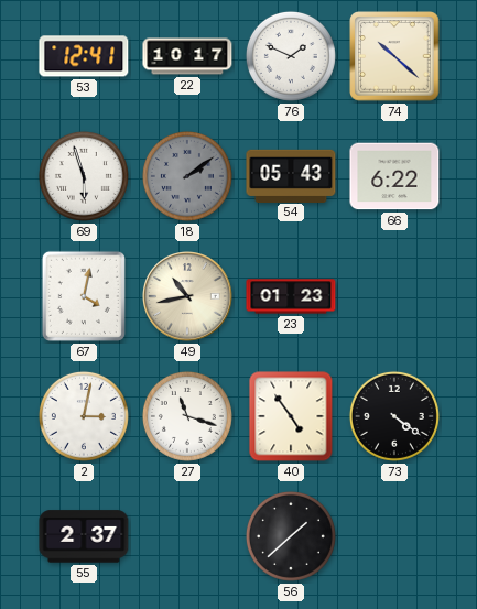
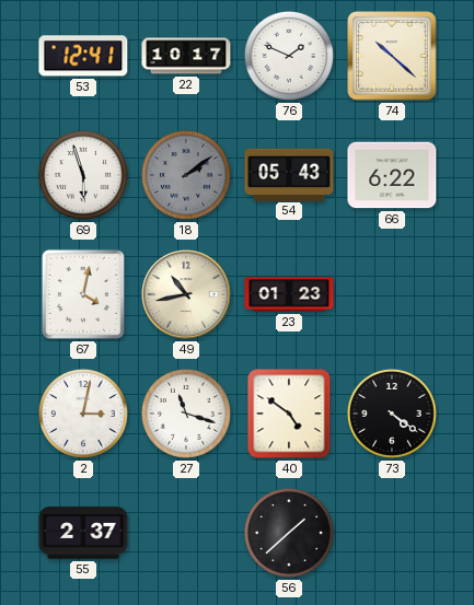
40: 4:54 -> 4:51 (289, 414)
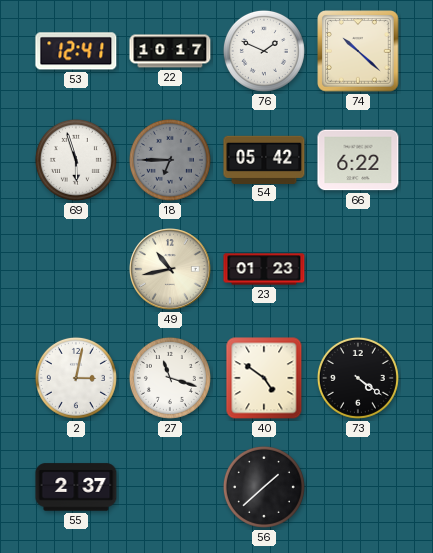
18: 2:09 -> 6:45 (170, 160)
54: 05:43 -> 05:42 (264, 159)
67: 4:02 -> none (83, 294)
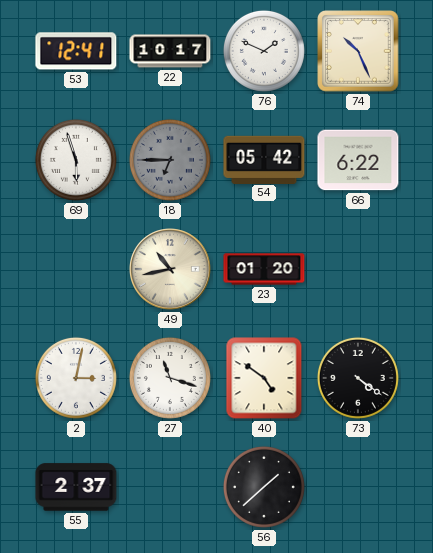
74: 10:22 -> 10:26 (358, 51)
23: 01:23 -> 01:20 (264, 269)
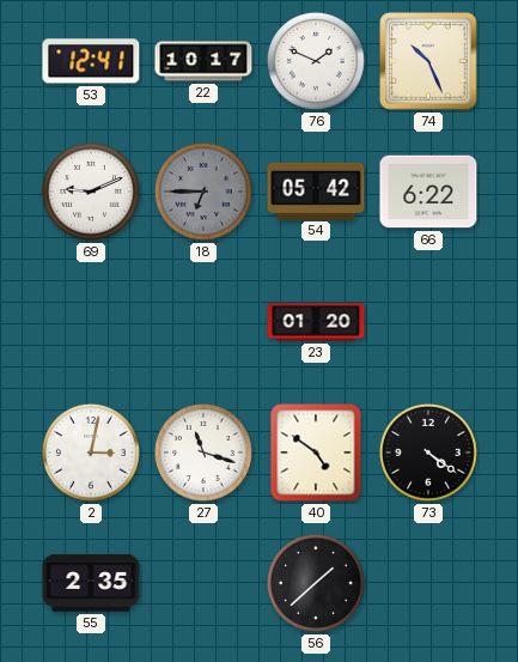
69: 5:57 -> 9:11 (91, 192)
49: 10:43 -> none (170, 269)
55: 2:37 -> 2:35 (91, 583)
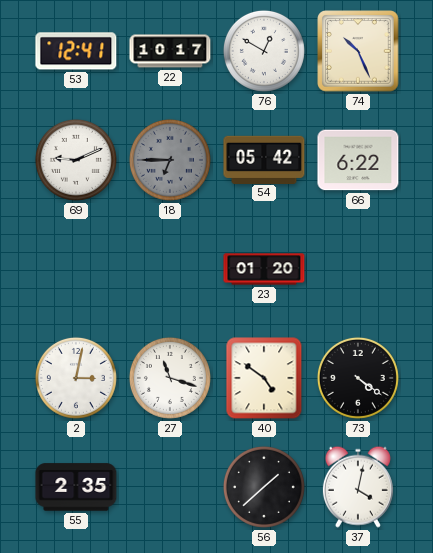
76: 1:49 -> 12:50 (264, 51)
37: none -> 4:02 (358, 487)
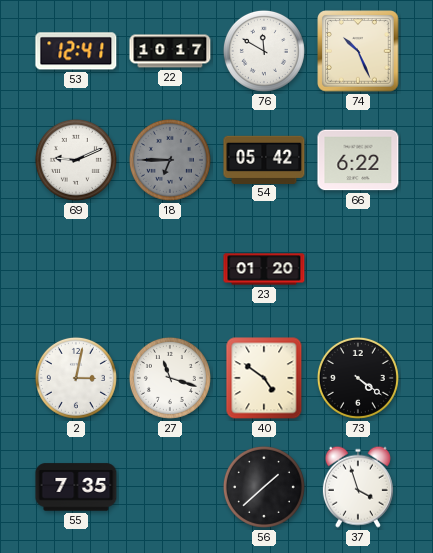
76: 12:50 -> 11:50 (264, 51)
55: 2:35 -> 7:35 (76, 487)
37: 4:02 -> 3:57 (358, 487)
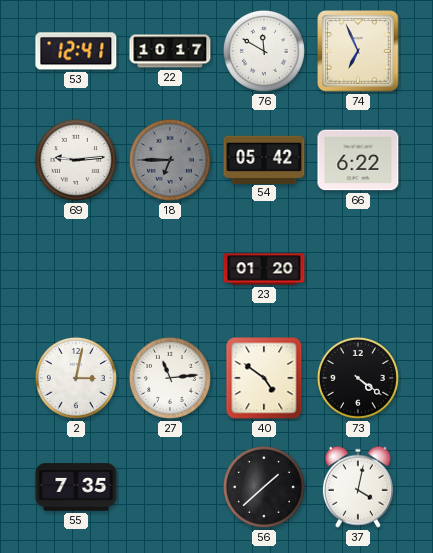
74: 10:26 -> 6:56 (358, 51)
69: 9:11 -> 9:14 (76, 160)
27: 11:18 -> 11:14 (170, 378)
37: 3:57 -> 4:02 (358, 487)
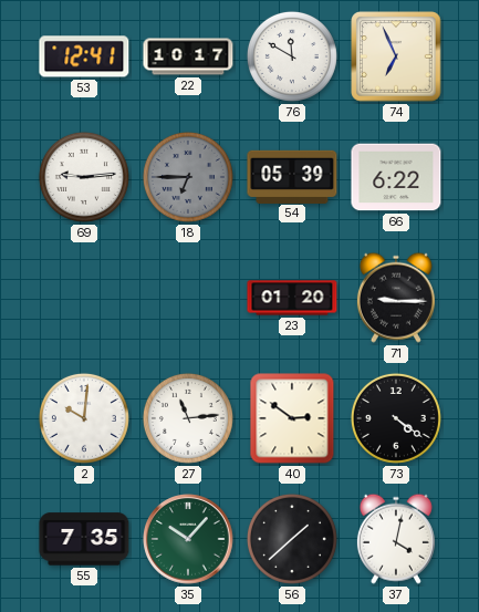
54: 05:42 -> 05:39 (292, 176)
71: none -> 9:15 (396, 298)
2: 3:02 -> 10:01 (84, 418)
40: 4:51 -> 2:51 (292, 418)
35: none -> 10:07 (188, 539)
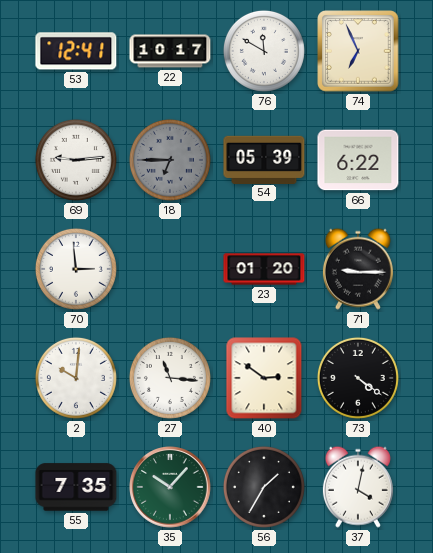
70: none -> 2:59 (76, 269)
27: 11:14 -> 11:16 (170, 378)
56: 1:38 -> 1:35 (264, 487)
